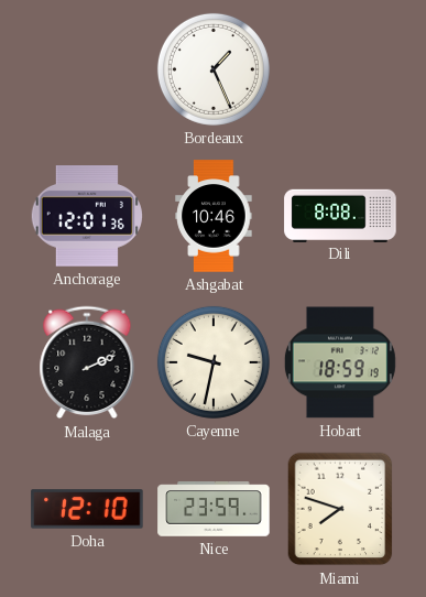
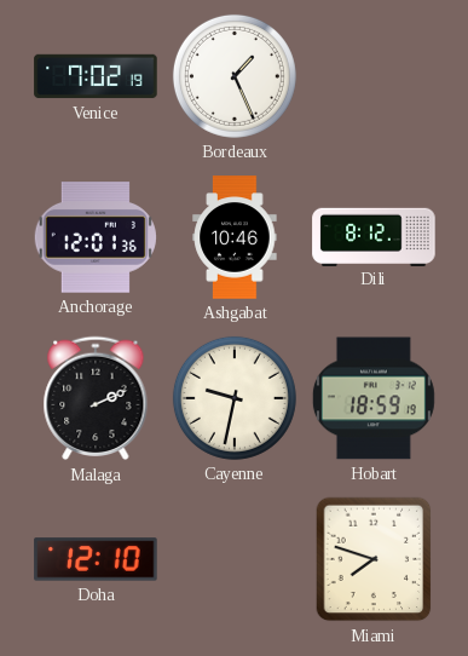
Venice: none -> 7:02 (96, 76)
Dili: 8:08 -> 8:12 (374, 236)
Nice: 23:59 -> none (214, 509)
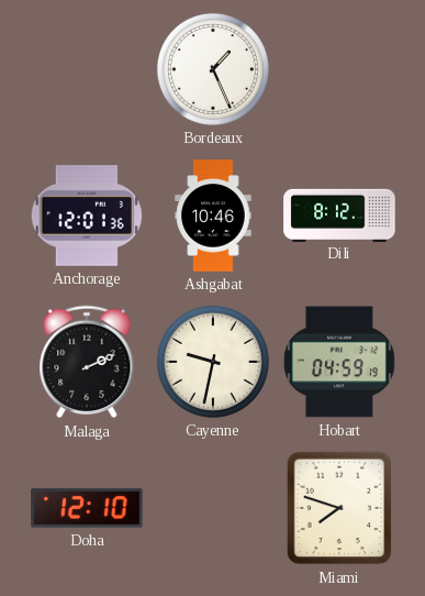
Venice: 7:02 -> none (96, 76)
Hobart: 18:59 -> 04:59 (339, 362)
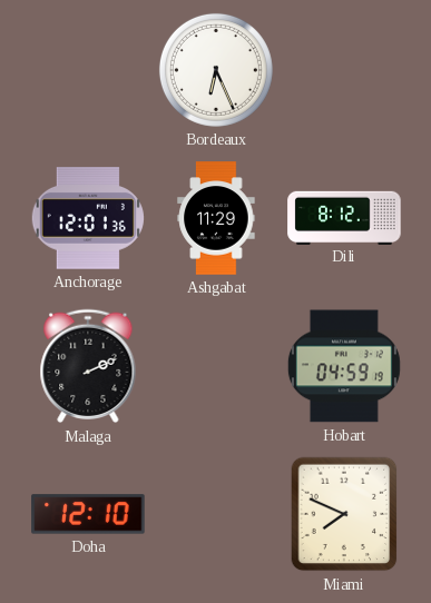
Bordeaux: 1:26 -> 6:26 (216, 70)
Ashgabat: 10:46 -> 11:29 (216, 218)
Cayenne: 9:32 -> none (213, 362)
Miami: 7:48 -> 7:49 (344, 514)
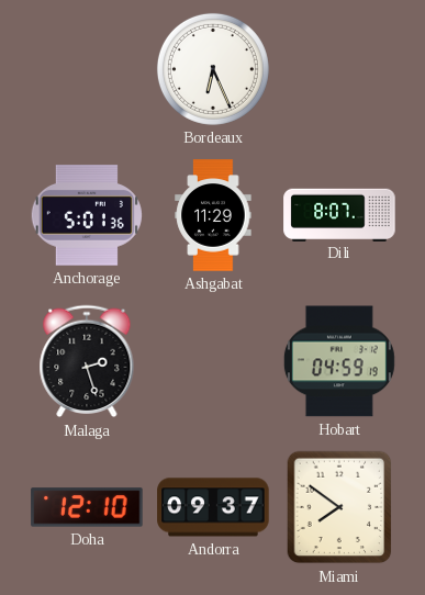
Anchorage: 12:01 -> 5:01 (87, 215)
Dili: 8:12 -> 8:07 (339, 214)
Malaga: 2:11 -> 2:27 (87, 361)
Andorra: none -> 09:37 (213, 507)
Miami: 7:49 -> 7:51 (339, 507)
